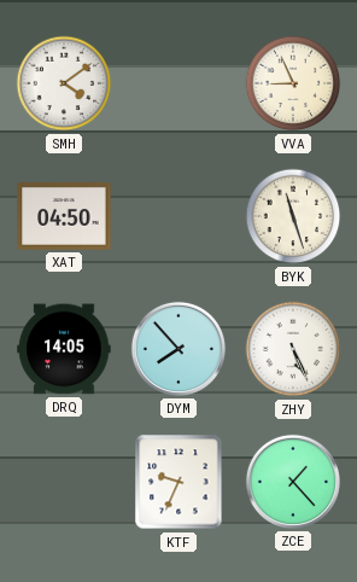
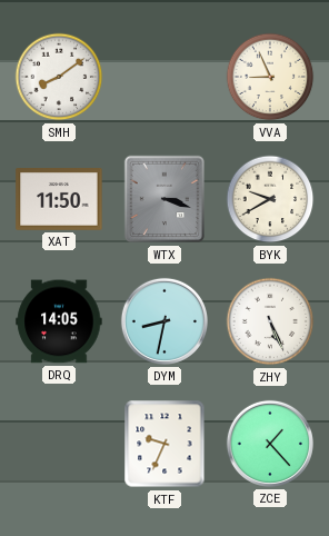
SMH: 4:09 -> 8:09 (59, 77)
XAT: 04:50 -> 11:50 (59, 200)
WTX: none -> 3:18 (163, 199)
BYK: 11:27 -> 9:40 (270, 199)
DYM: 7:53 -> 8:32 (164, 321)
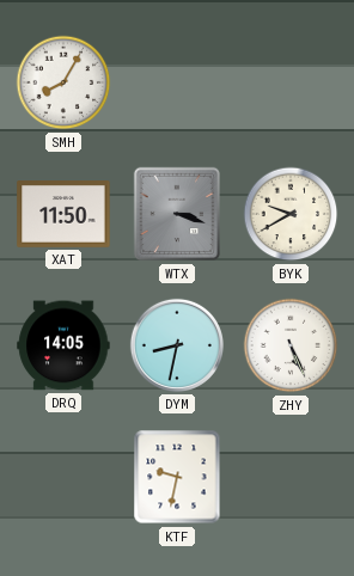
SMH: 8:09 -> 8:05 (63, 82)
VVA: 8:56 -> none (270, 77)
KTF: 9:34 -> 9:32 (177, 477)
ZCE: 1:23 -> none (270, 444)
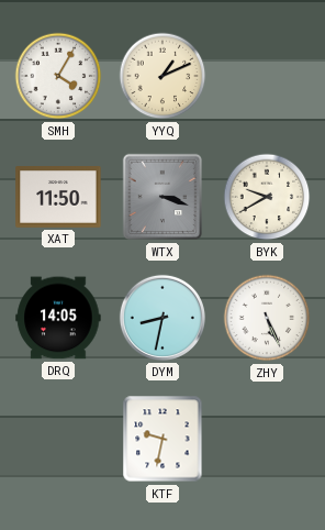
SMH: 8:05 -> 4:05 (58, 76)
YYQ: none -> 1:11 (162, 76)
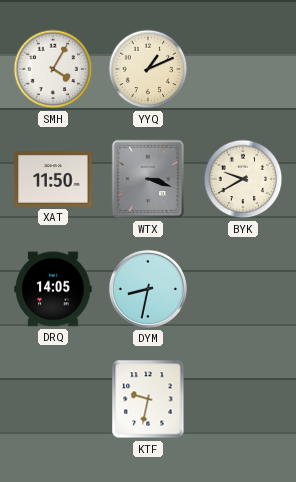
ZHY: 5:26 -> none (267, 318)
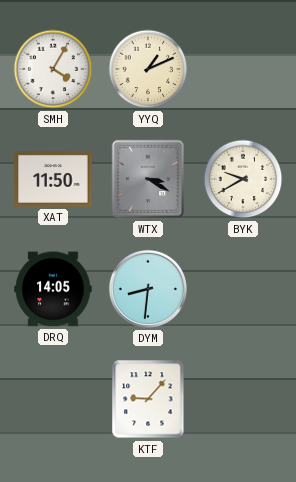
WTX: 3:18 -> 3:20 (147, 179)
DYM: 8:32 -> 8:31 (148, 289)
KTF: 9:32 -> 9:07 (148, 399)
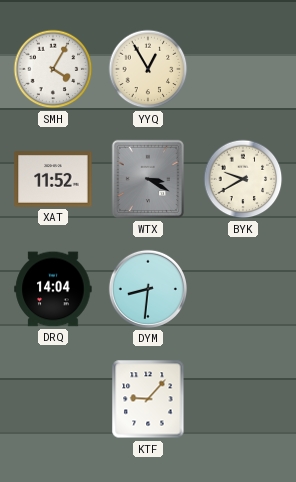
YYQ: 1:11 -> 12:55 (148, 69)
XAT: 11:50 -> 11:52 (53, 180)
DRQ: 14:05 -> 14:04 (53, 289)
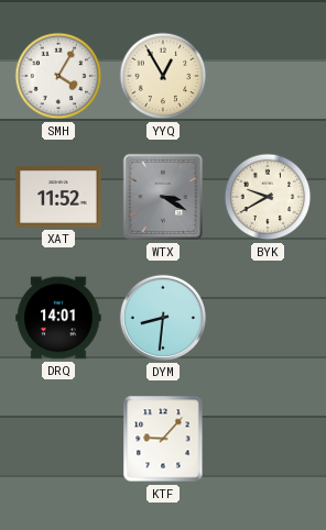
DRQ: 14:04 -> 14:01 (58, 318)
